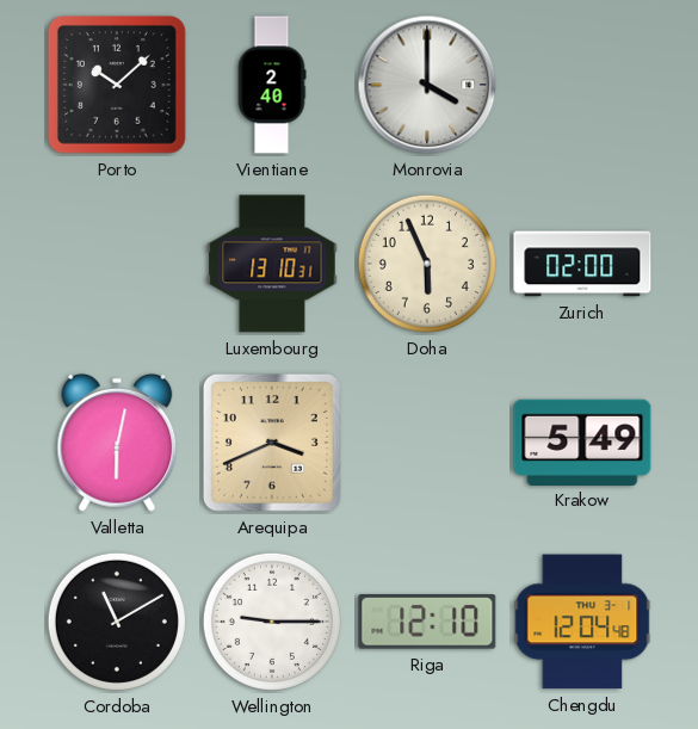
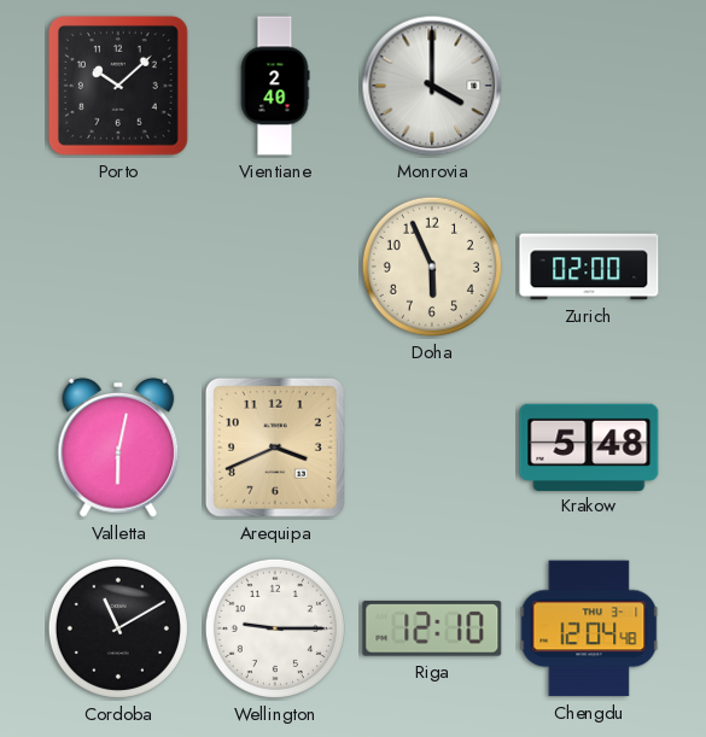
Luxembourg: 13:10 -> none (272, 264)
Krakow: 5:49 -> 5:48 (589, 446)
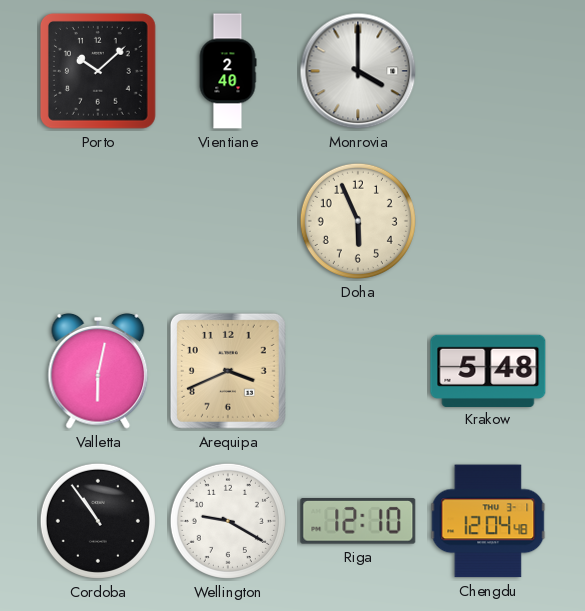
Zurich: 02:00 -> none (589, 267)
Cordoba: 11:10 -> 10:54 (98, 521)
Wellington: 9:15 -> 9:20 (228, 521)
